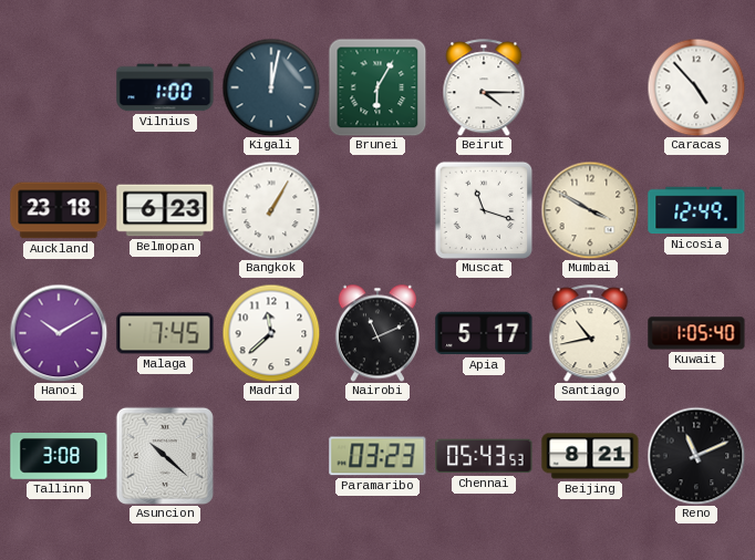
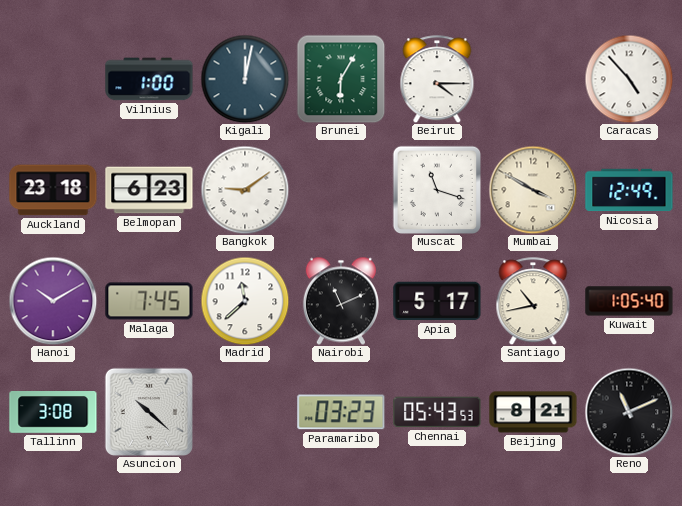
Bangkok: 1:05 -> 9:09 (245, 190)
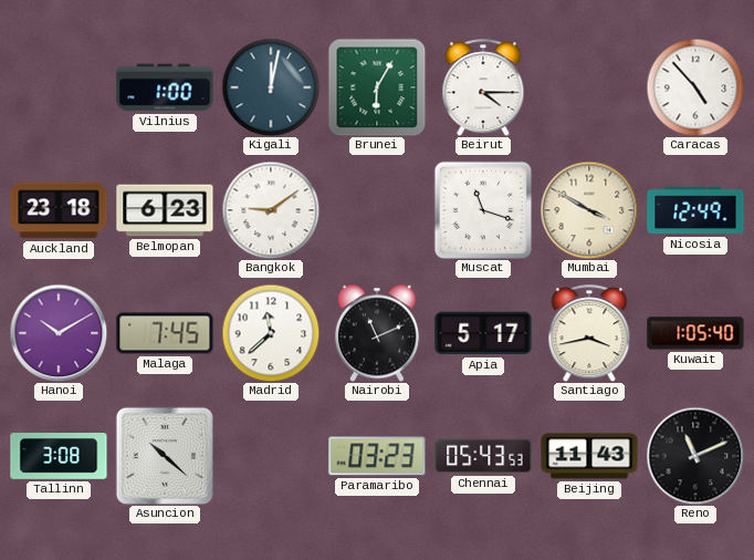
Santiago: 10:43 -> 3:43 (589, 333)
Beijing: 8:21 -> 11:43 (589, 456)
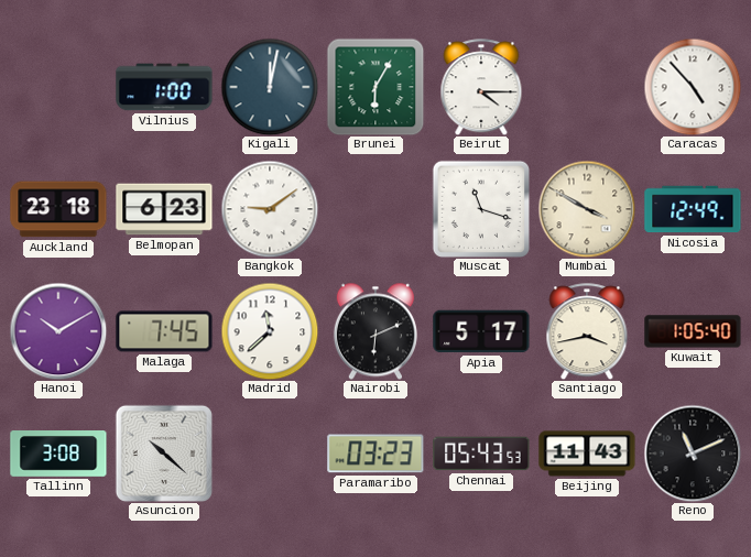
Nairobi: 11:11 -> 6:11 (375, 331)
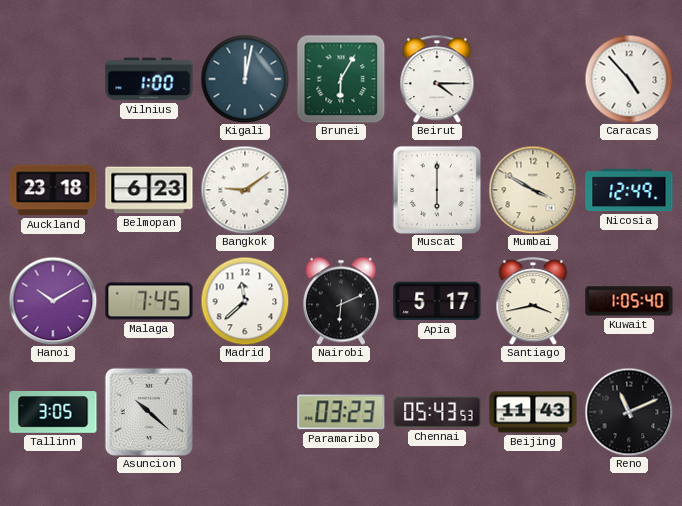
Muscat: 11:18 -> 6:00 (436, 189)
Tallinn: 3:08 -> 3:05 (53, 413)
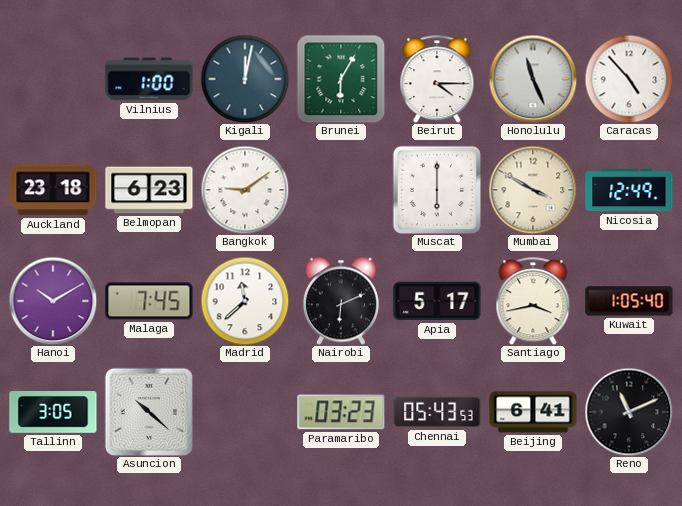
Honolulu: none -> 11:26 (533, 79)
Beijing: 11:43 -> 6:41 (533, 412)
